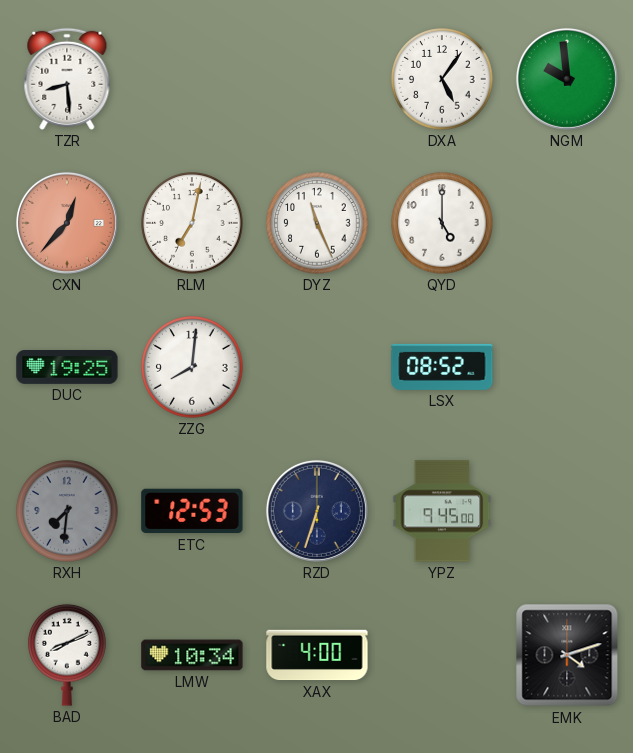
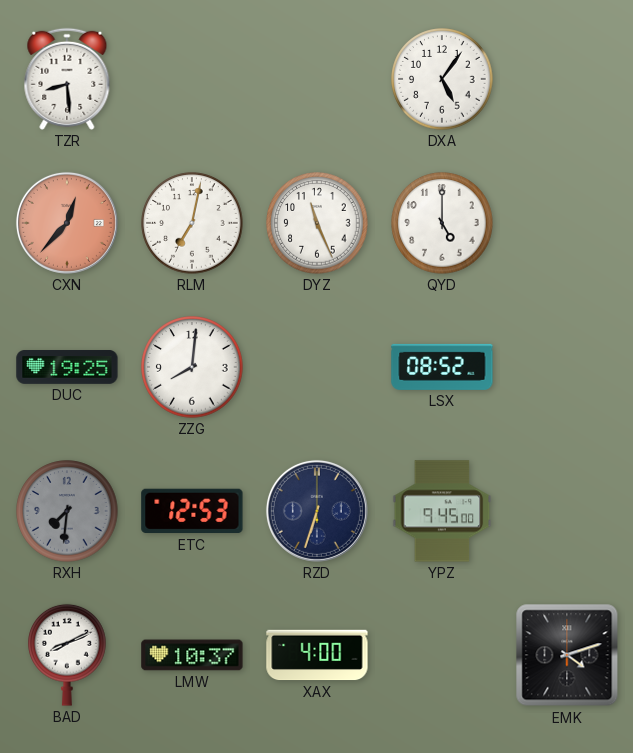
NGM: 9:59 -> none (567, 79)
LMW: 10:34 -> 10:37 (192, 655)
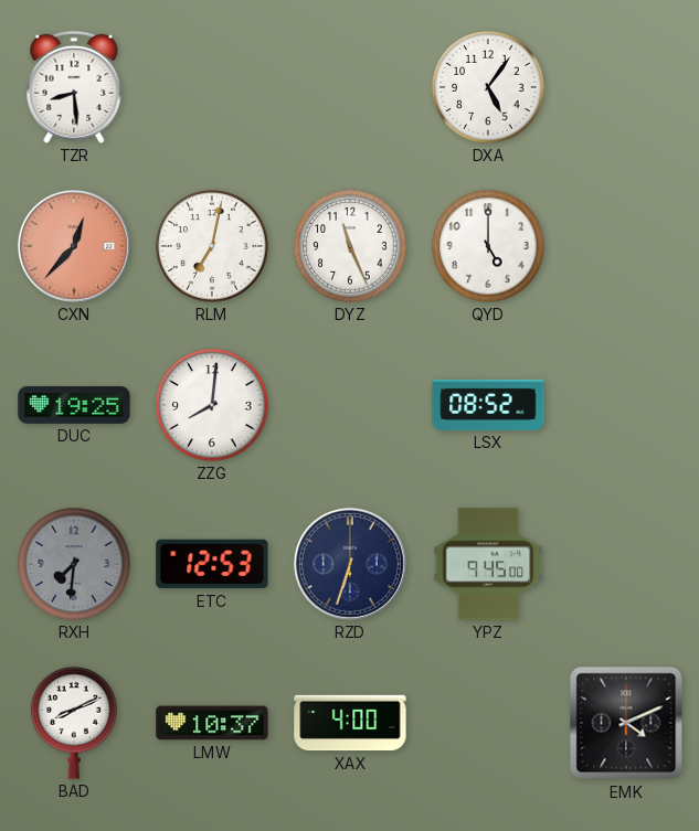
EMK: 4:12 -> 4:11 (626, 723)
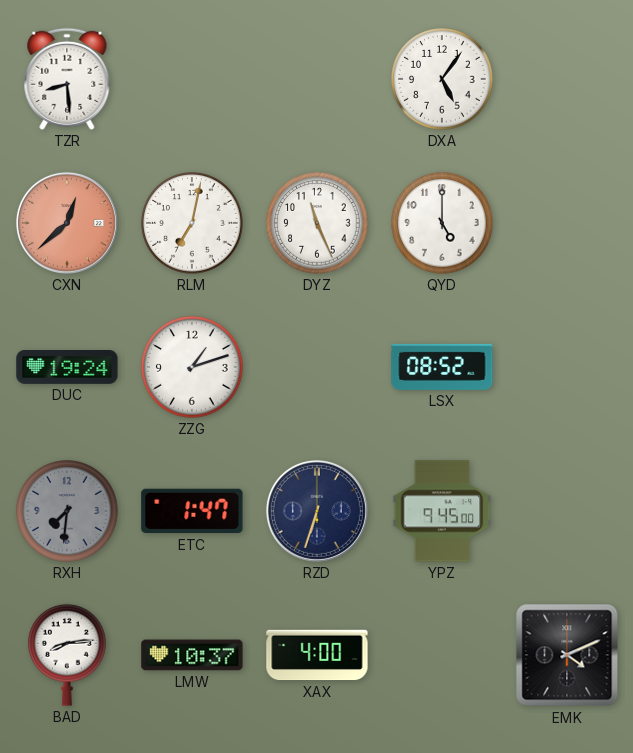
CXN: 12:37 -> 12:38 (67, 223)
DUC: 19:25 -> 19:24 (67, 368)
ZZG: 8:01 -> 1:12 (192, 367)
ETC: 12:53 -> 1:47 (192, 511)
BAD: 8:11 -> 8:14 (67, 655)
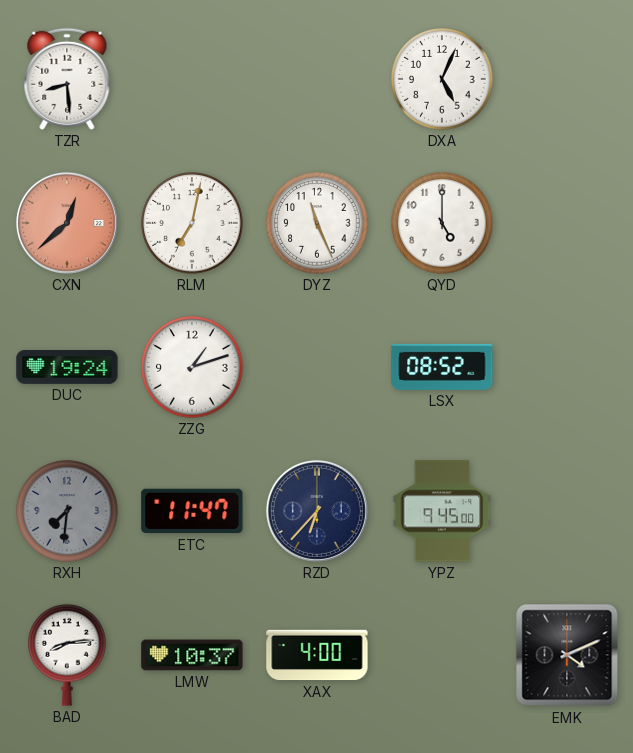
DXA: 5:06 -> 5:04 (442, 79)
ETC: 1:47 -> 11:47 (192, 511)
RZD: 6:33 -> 6:37 (317, 511)
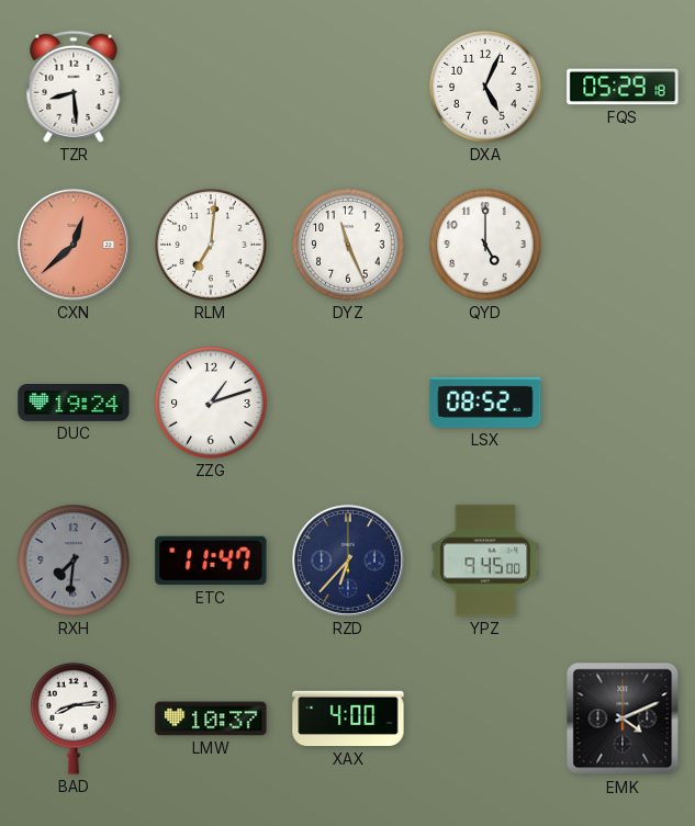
FQS: none -> 05:29 (623, 87)
RLM: 7:02 -> 7:01 (211, 245)
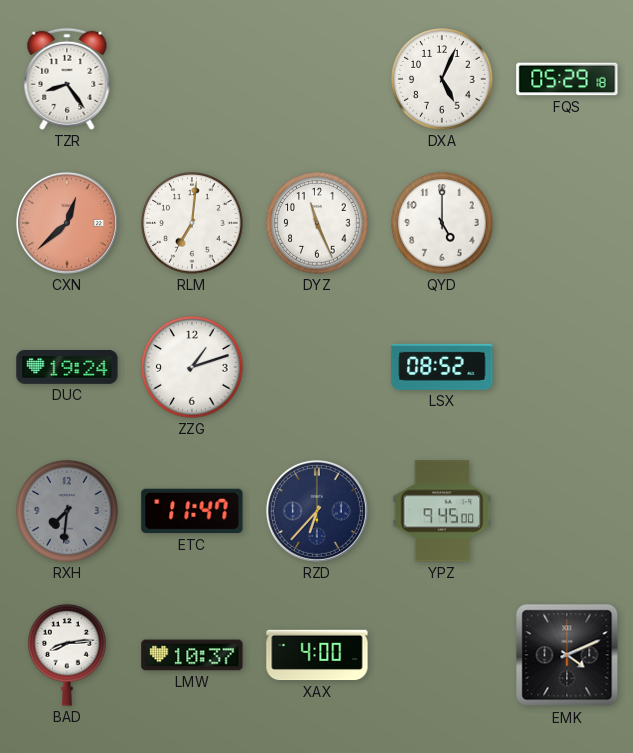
TZR: 8:29 -> 8:24 (67, 79)
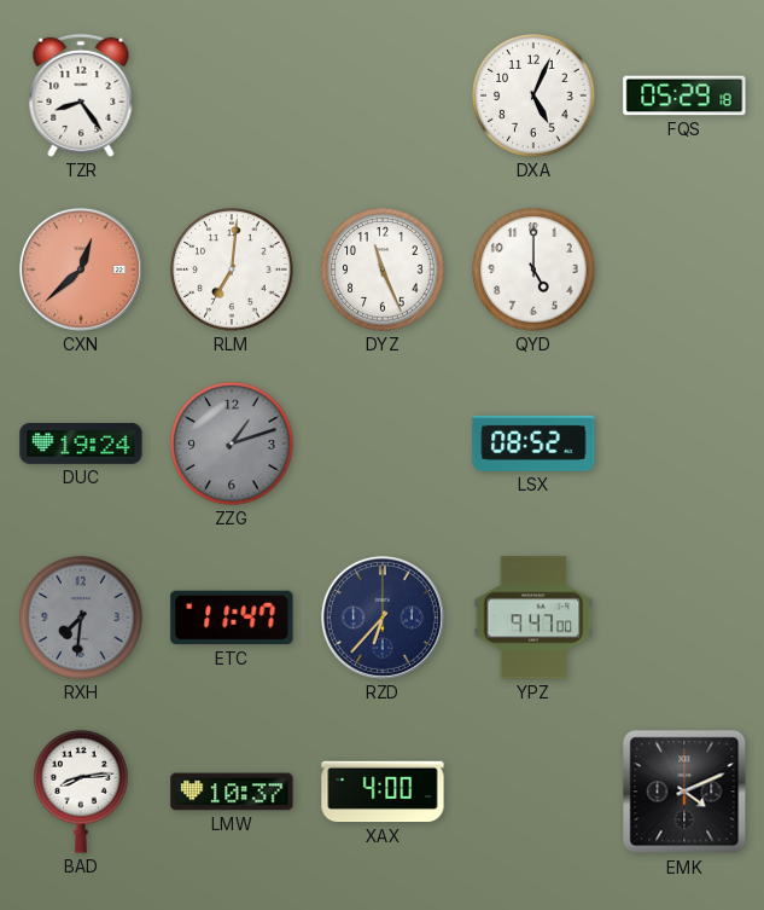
ZZG dial: white -> grey (232, 444)
YPZ: 9:45 -> 9:47 (533, 618)
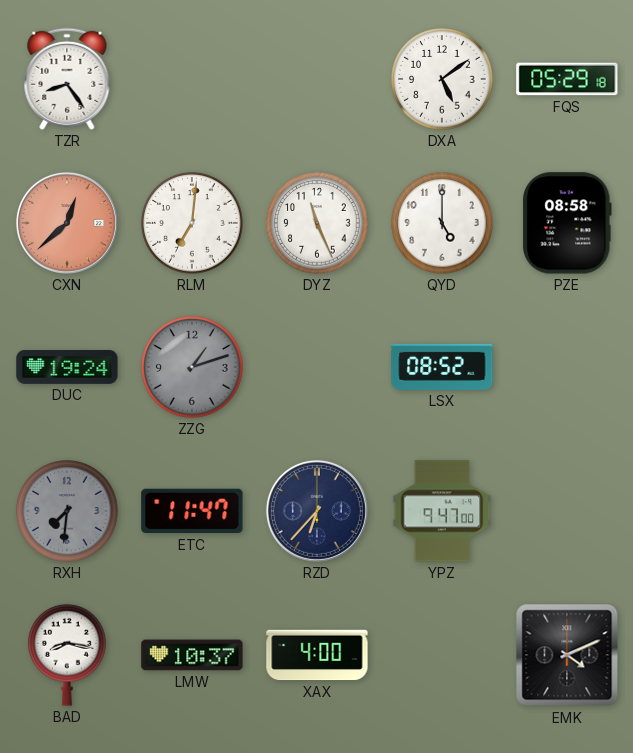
DXA: 5:04 -> 5:09 (442, 79)
PZE: none -> 08:58 (567, 223)
BAD: 8:14 -> 8:17 (67, 655)
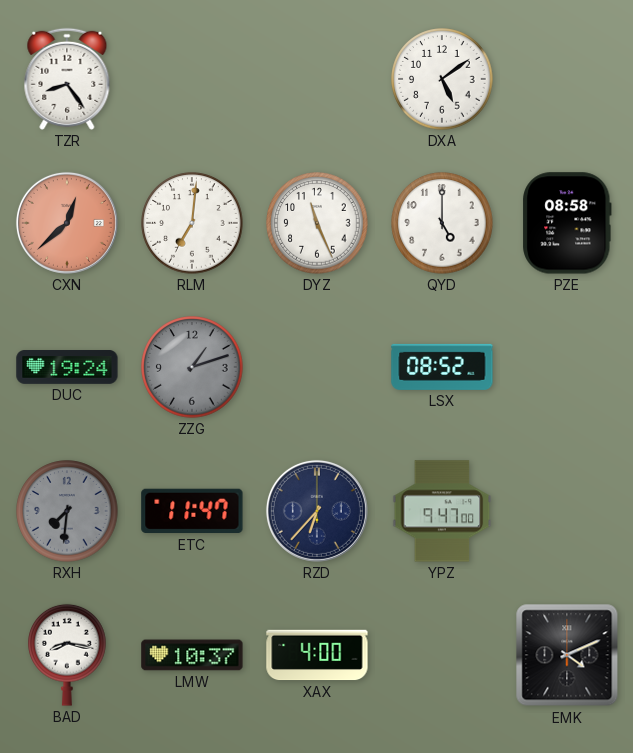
FQS: 05:29 -> none (567, 79)
